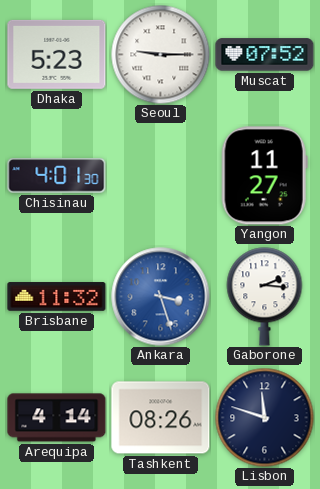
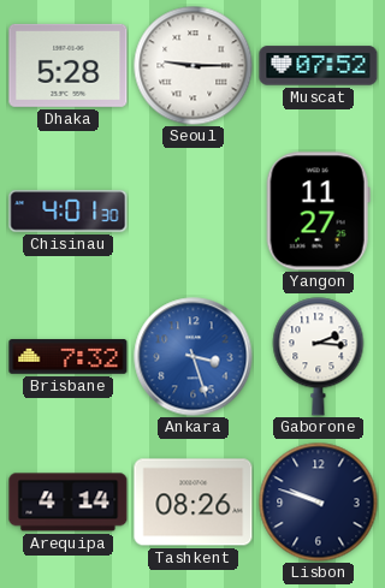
Dhaka: 5:23 -> 5:28 (69, 65)
Brisbane: 11:32 -> 7:32 (69, 357)
Lisbon: 11:48 -> 9:48 (319, 503)
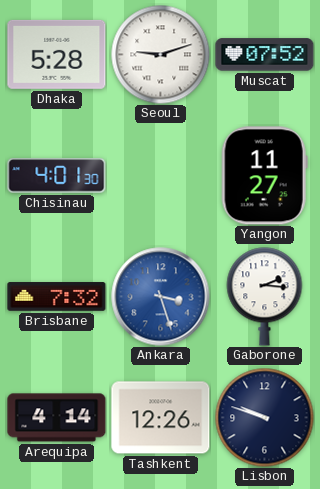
Seoul: 9:15 -> 9:12 (161, 55)
Tashkent: 08:26 -> 12:26 (161, 418)
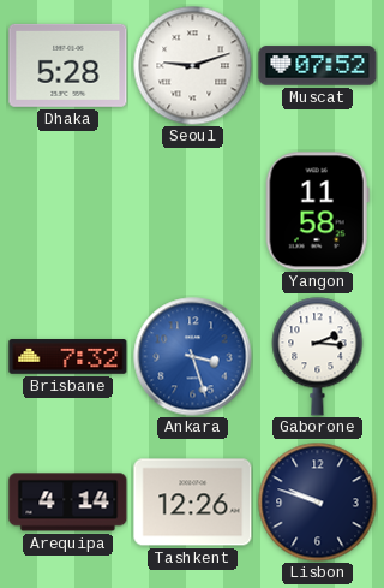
Chisinau: 4:01 -> none (57, 176)
Yangon: 11:27 -> 11:58 (317, 212)
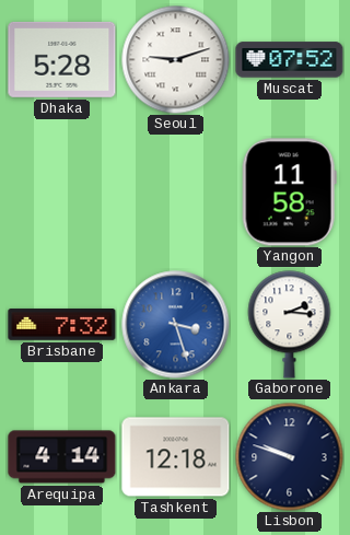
Tashkent: 12:26 -> 12:18 (176, 457)
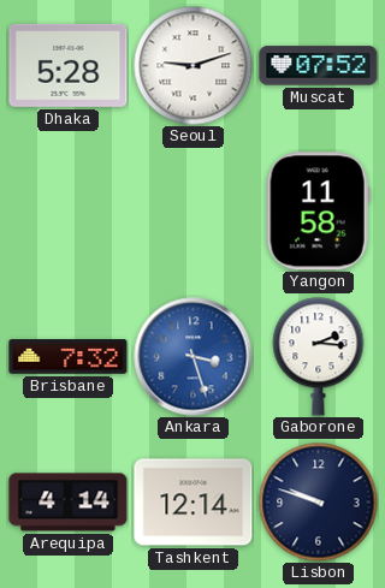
Tashkent: 12:18 -> 12:14 (194, 503)
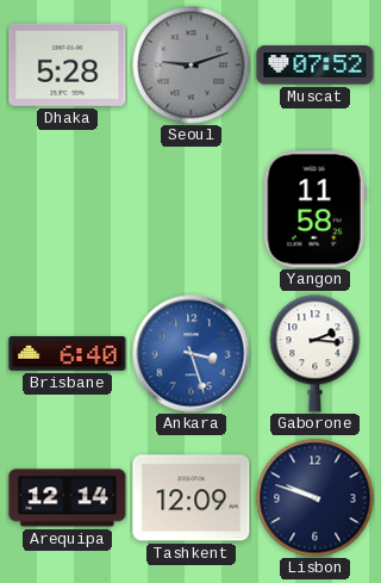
Seoul dial: white -> grey (192, 66)
Brisbane: 7:32 -> 6:40 (68, 354)
Arequipa: 4:14 -> 12:14 (68, 498)
Tashkent: 12:14 -> 12:09 (192, 498)
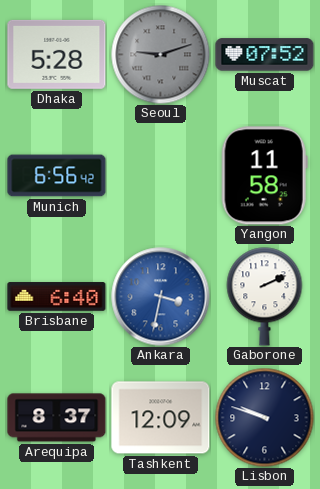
Munich: none -> 6:56 (57, 176)
Ankara: 3:27 -> 3:32 (161, 297)
Gaborone: 2:16 -> 2:11 (265, 297)
Arequipa: 12:14 -> 8:37 (57, 418)
